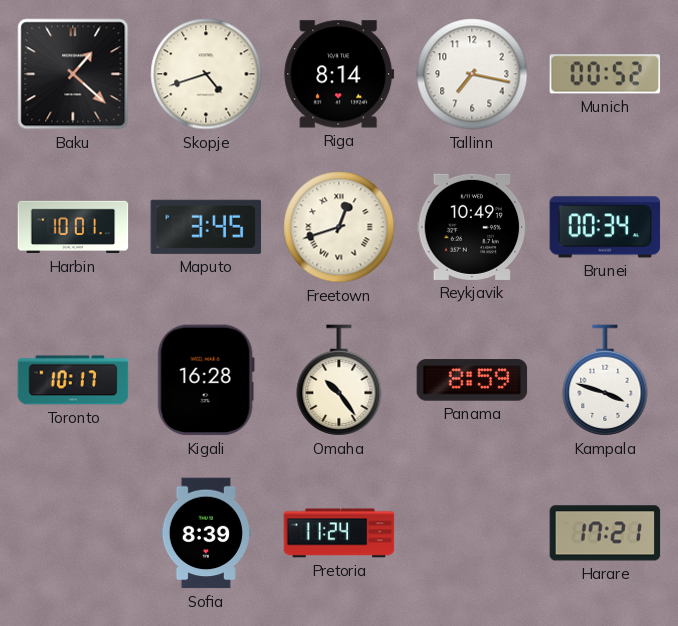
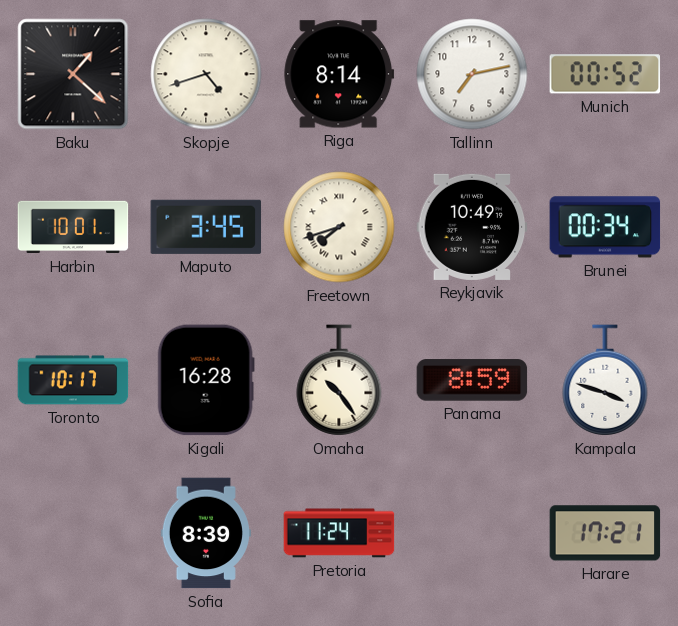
Tallinn: 7:17 -> 7:13 (472, 74)
Freetown: 12:42 -> 7:42 (339, 227)
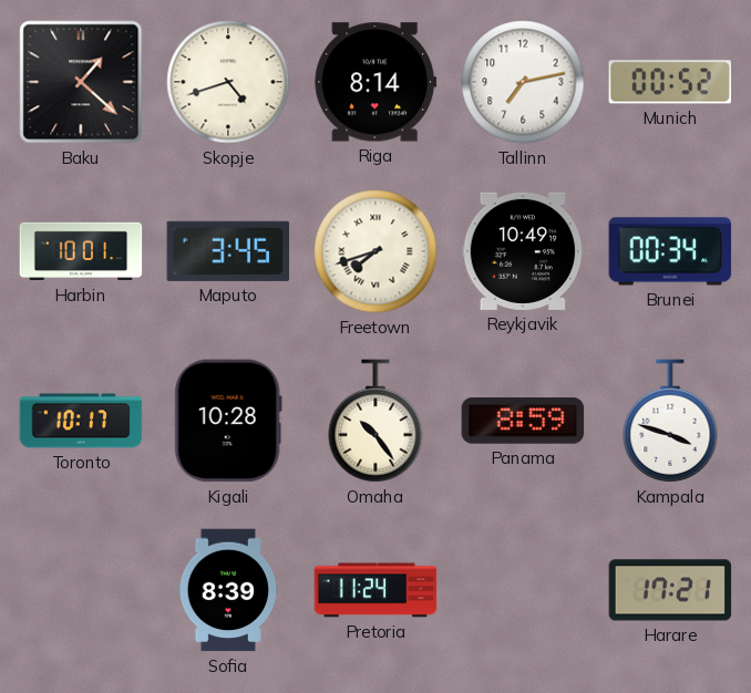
Kigali: 16:28 -> 10:28 (228, 421)
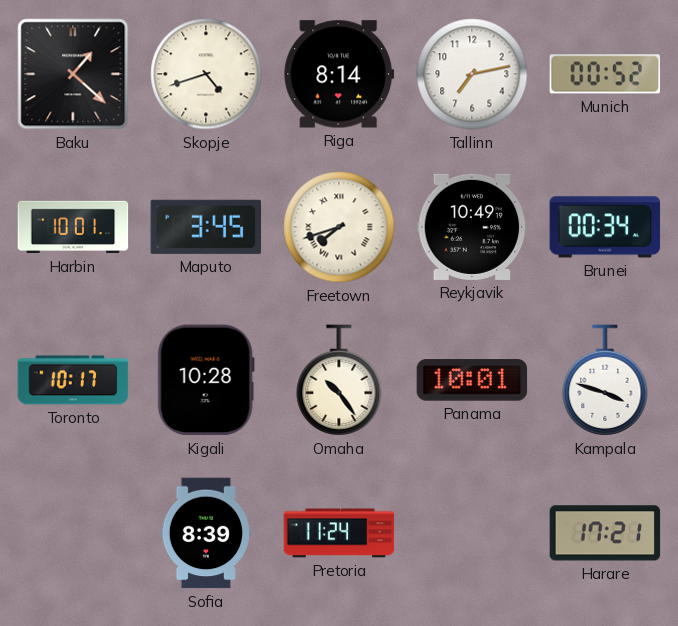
Panama: 8:59 -> 10:01 (472, 380)
